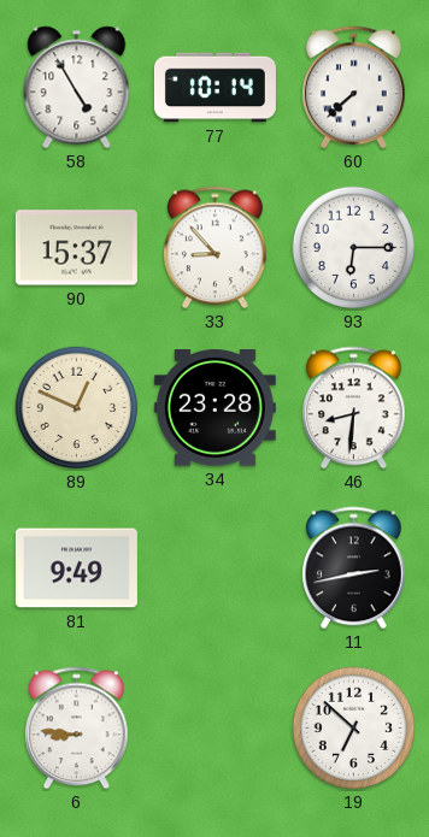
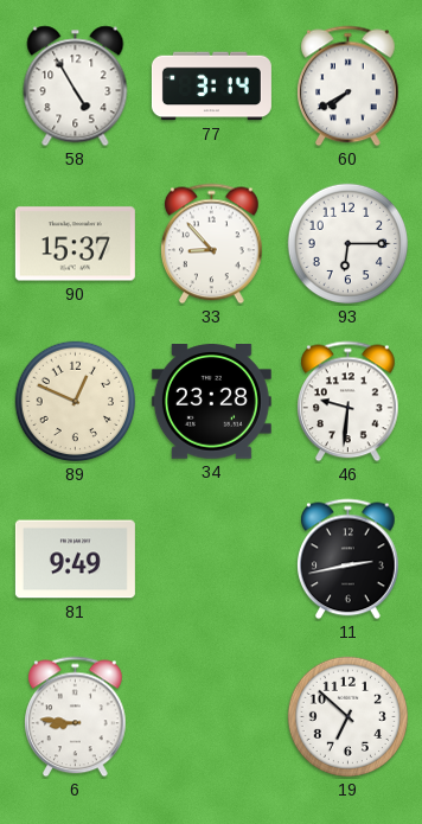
77: 10:14 -> 3:14 (211, 87)
60: 7:38 -> 7:40 (349, 87)
46: 8:31 -> 9:31 (349, 402)
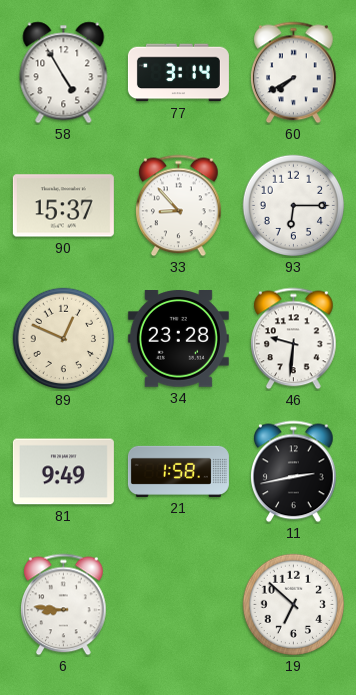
21: none -> 1:58 (178, 471)
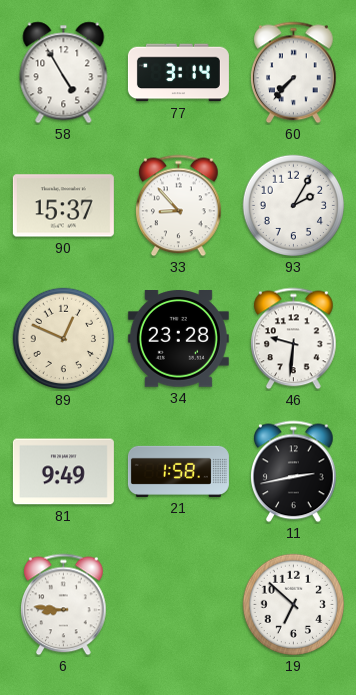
60: 7:40 -> 7:37 (294, 73)
93: 6:15 -> 2:05 (294, 206)
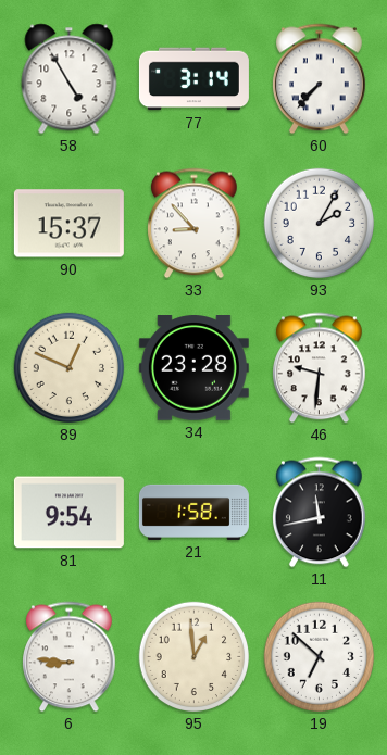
81: 9:49 -> 9:54 (68, 513)
11: 2:43 -> 11:43 (320, 513)
95: none -> 12:59 (195, 657)
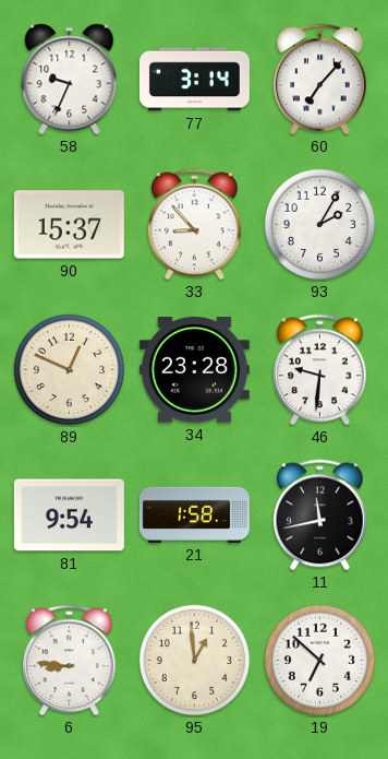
58: 4:55 -> 9:34 (70, 80)
60: 7:37 -> 7:07 (320, 80)
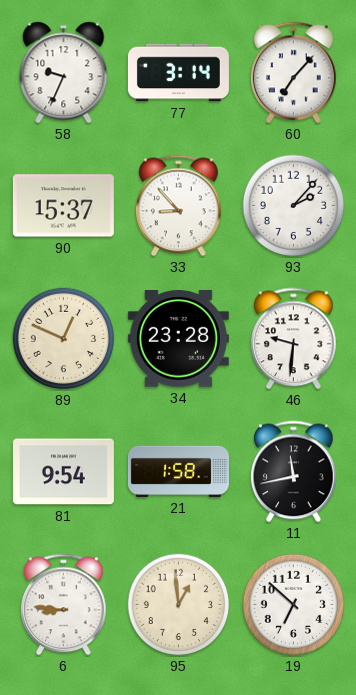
93: 2:05 -> 2:07 (294, 206)
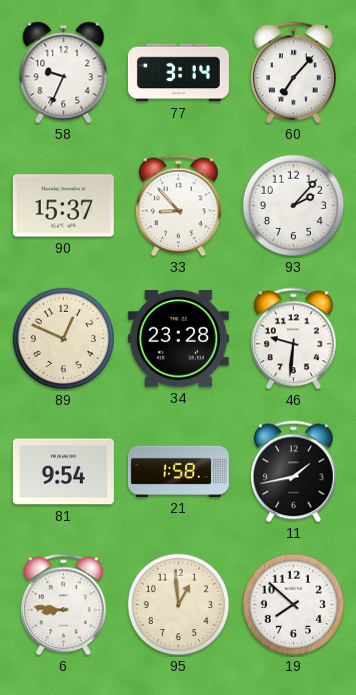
11: 11:43 -> 1:43 (294, 472)
19: 6:52 -> 7:52 (294, 605)
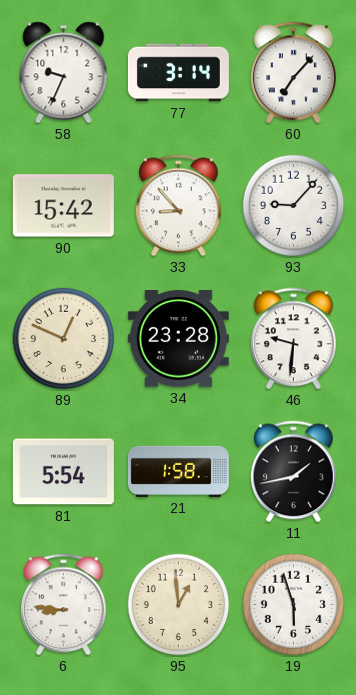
90: 15:37 -> 15:42 (63, 206)
93: 2:07 -> 9:07 (294, 206)
81: 9:54 -> 5:54 (63, 472)
19: 7:52 -> 5:57 (294, 605)
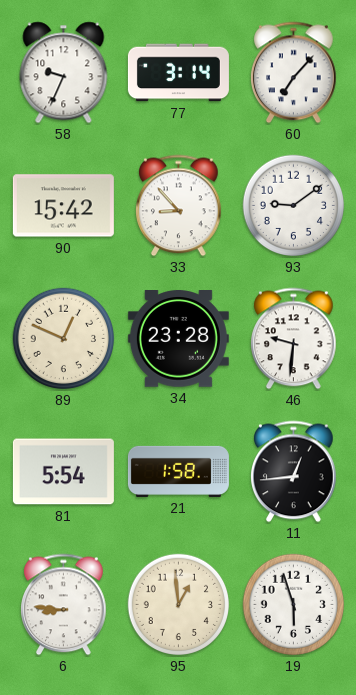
93: 9:07 -> 9:09 (294, 206)
11: 1:43 -> 12:44 (294, 472)
